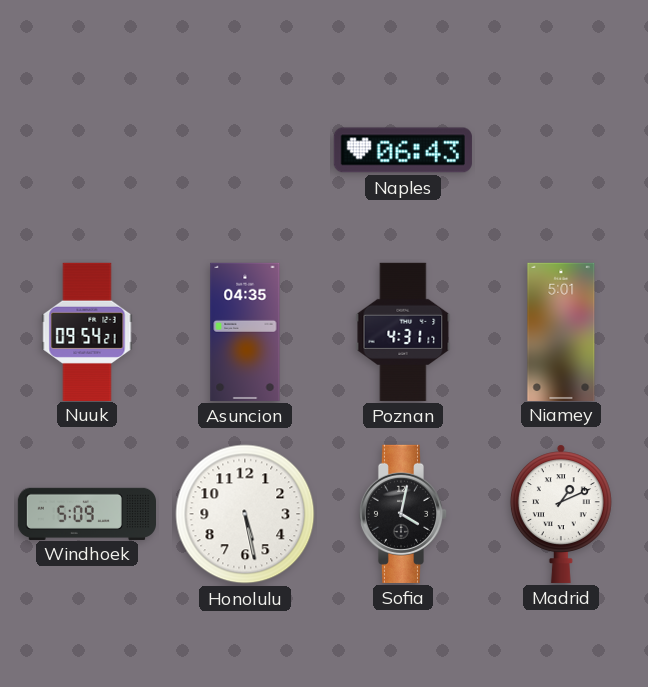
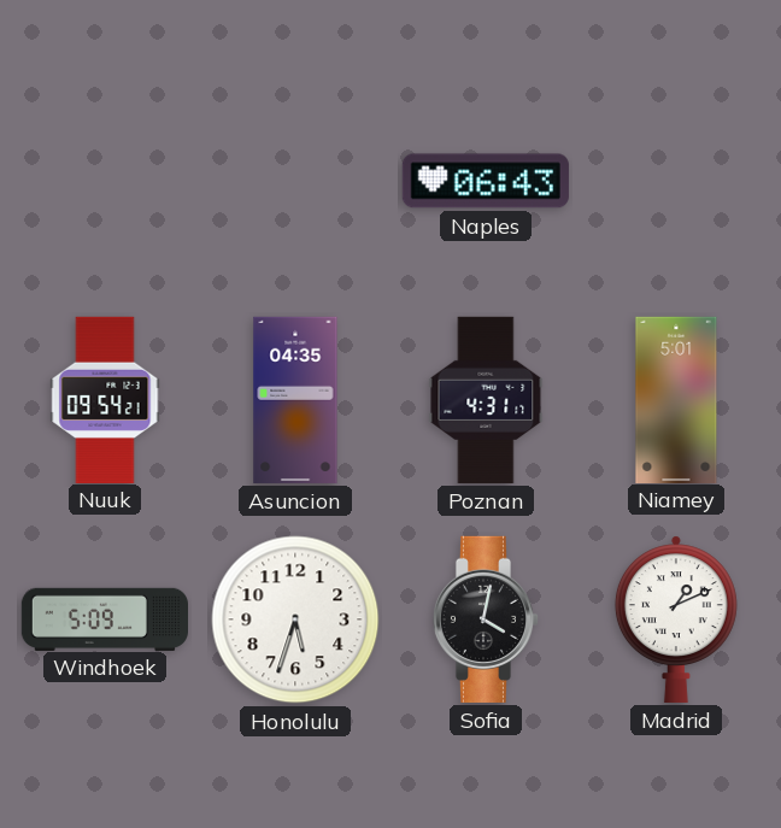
Honolulu: 5:28 -> 5:33 (295, 619)
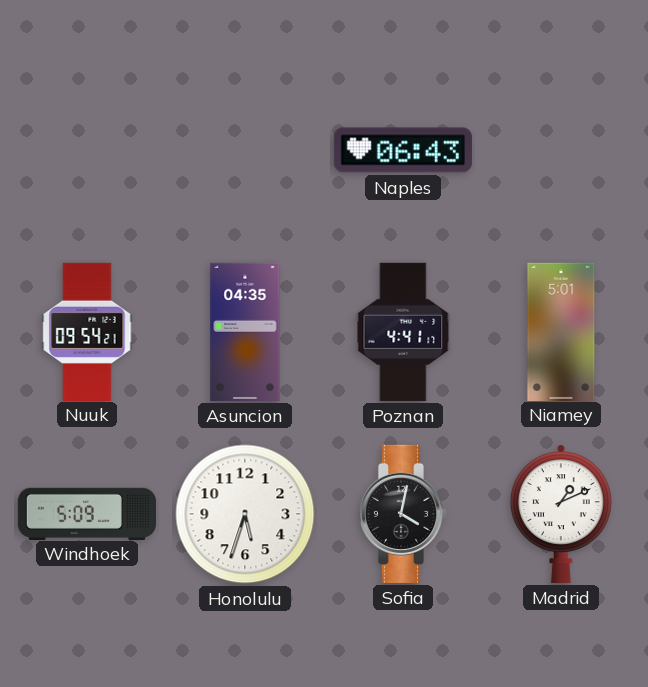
Poznan: 4:31 -> 4:41 (403, 332)
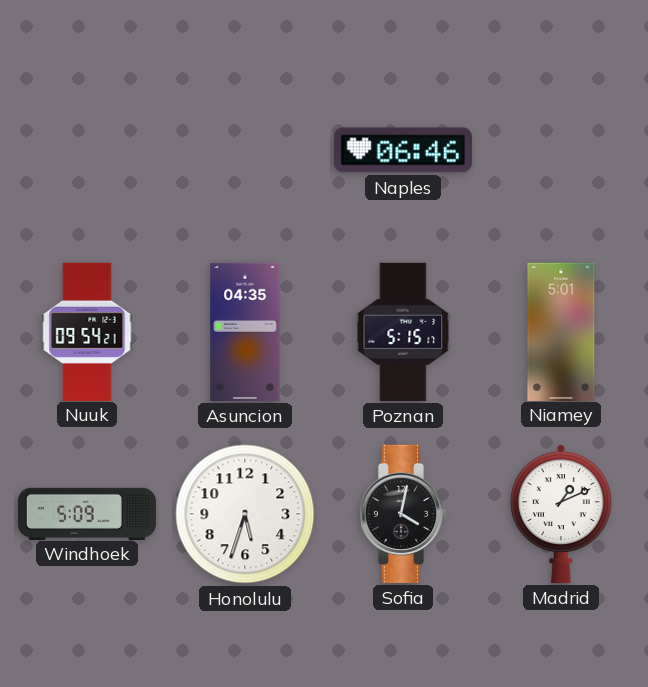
Naples: 06:43 -> 06:46 (403, 150)
Poznan: 4:41 -> 5:15 (403, 332)
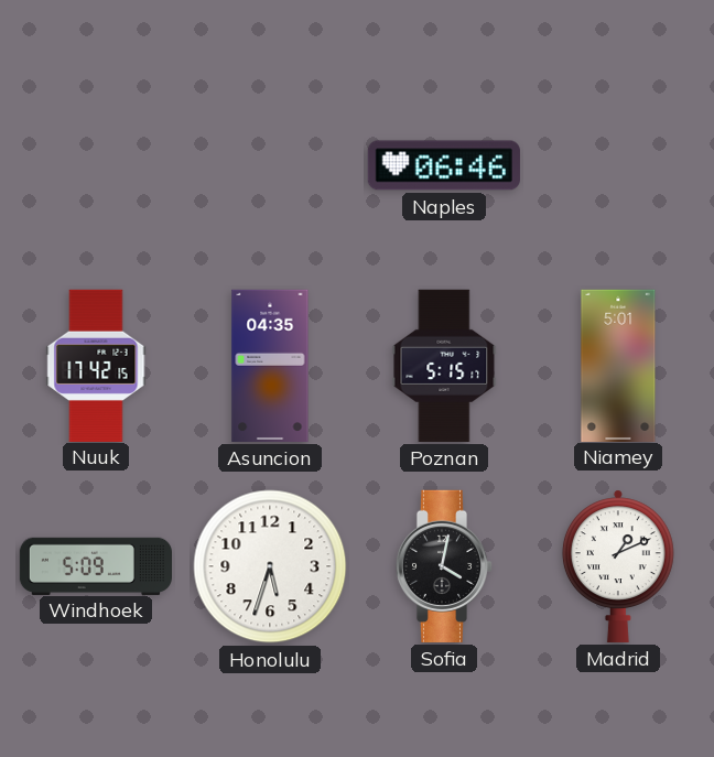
Nuuk: 09:54 -> 17:42 (96, 365)
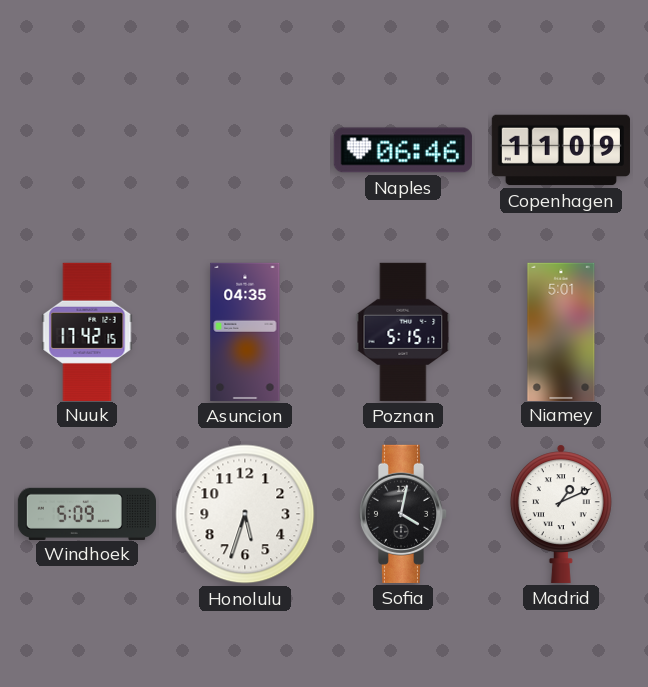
Copenhagen: none -> 11:09 (561, 150)
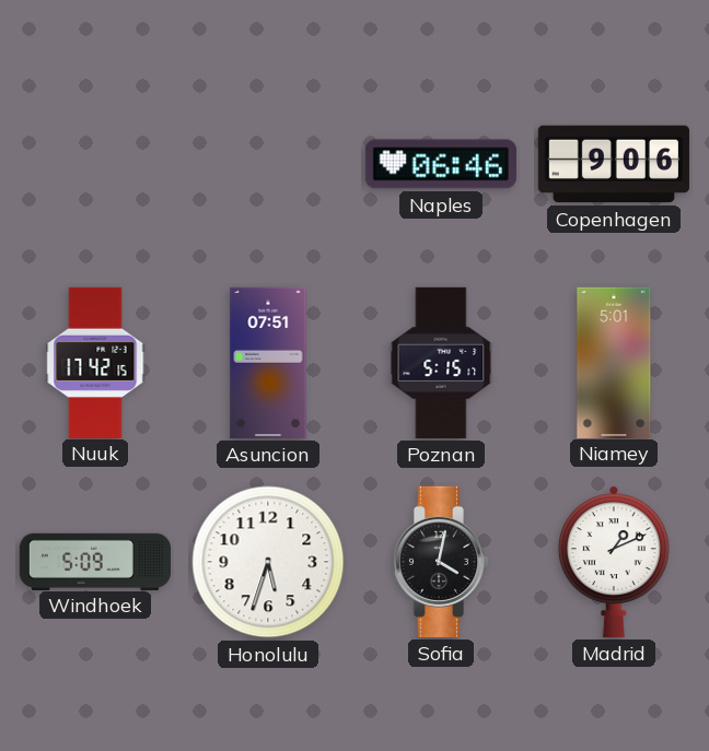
Copenhagen: 11:09 -> 9:06 (614, 164)
Asuncion: 04:35 -> 07:51 (268, 363)
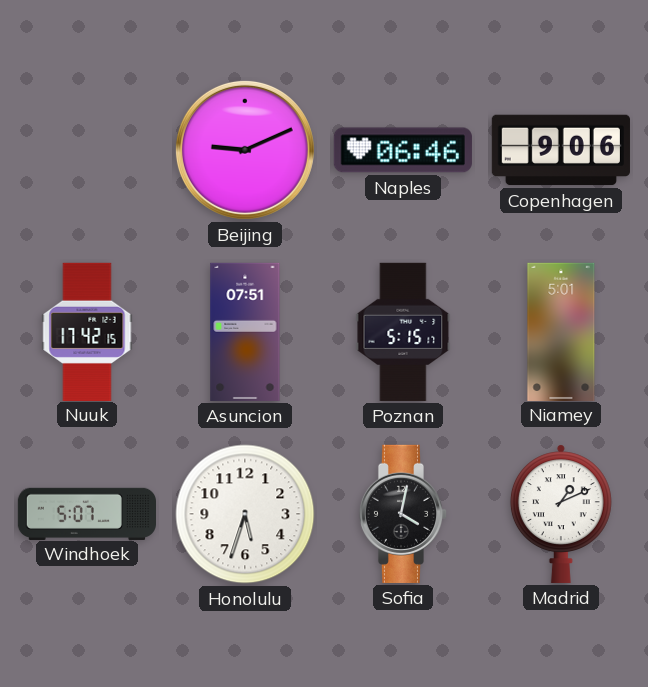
Beijing: none -> 9:11 (245, 150)
Windhoek: 5:09 -> 5:07 (86, 513)
